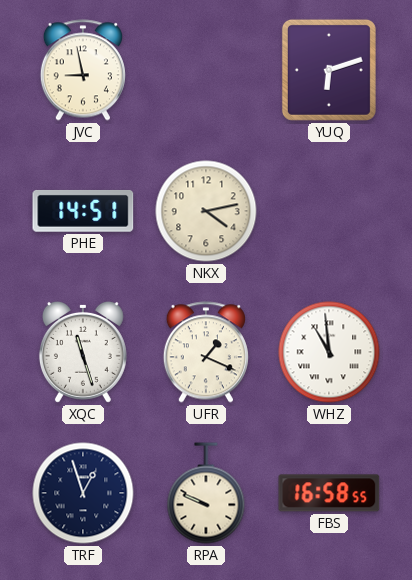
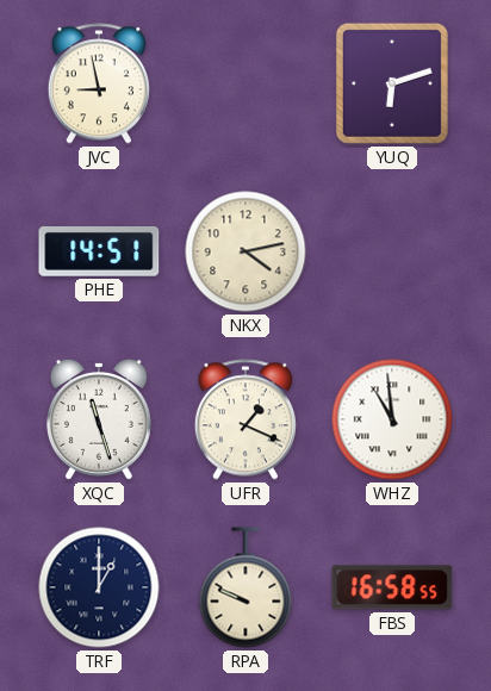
TRF: 12:57 -> 1:00 (99, 587)
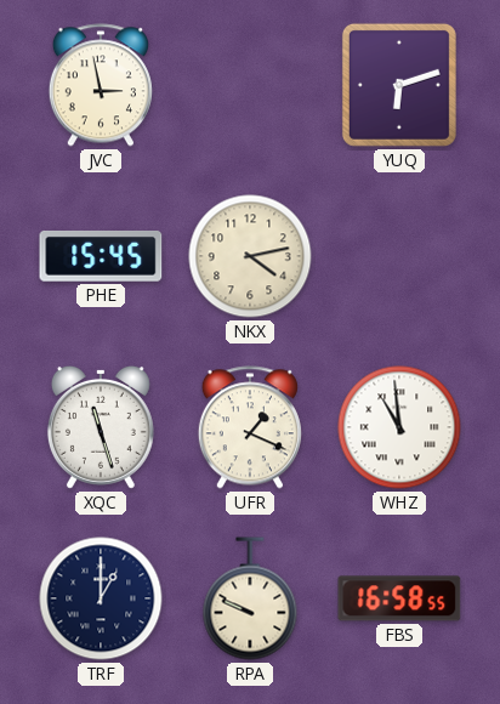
JVC: 8:58 -> 2:58 (101, 85)
PHE: 14:51 -> 15:45 (101, 256)
